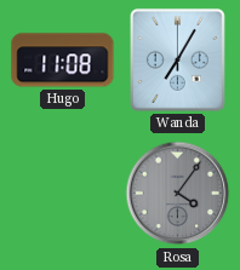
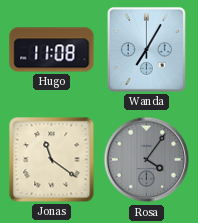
Jonas: none -> 11:21 (52, 160)
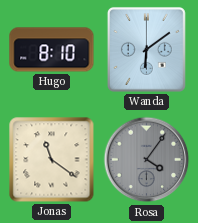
Hugo: 11:08 -> 8:10 (52, 50)
Wanda: 7:05 -> 6:09 (146, 50)
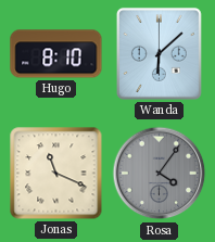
Wanda: 6:09 -> 6:08 (159, 54)
Jonas: 11:21 -> 11:19 (56, 174)
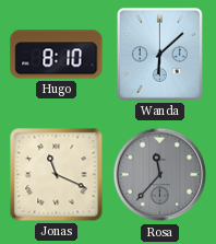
Rosa: 4:06 -> 11:37 (160, 175)
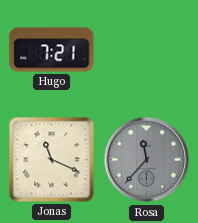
Hugo: 8:10 -> 7:21 (52, 50)
Wanda: 6:08 -> none (159, 55)
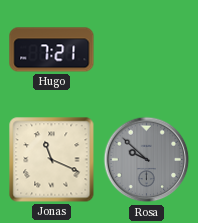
Rosa: 11:37 -> 9:52 (147, 160)
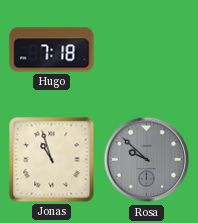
Hugo: 7:21 -> 7:18 (52, 50)
Jonas: 11:19 -> 10:57 (52, 160)
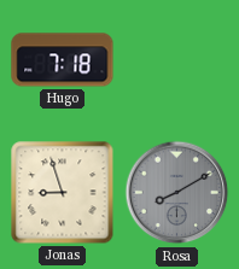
Jonas: 10:57 -> 8:57 (63, 193)
Rosa: 9:52 -> 8:10 (177, 193)
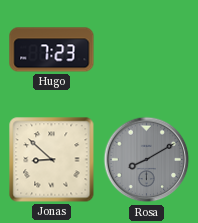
Hugo: 7:18 -> 7:23 (52, 50)
Jonas: 8:57 -> 8:52 (52, 160)
